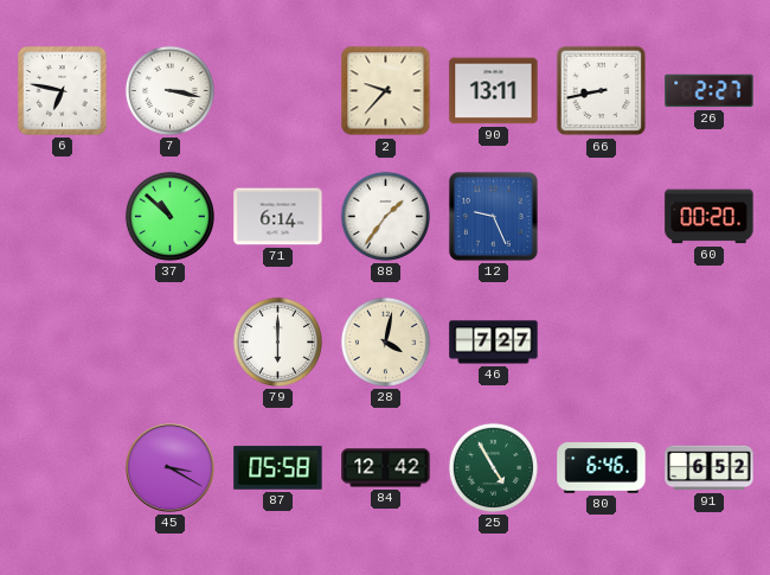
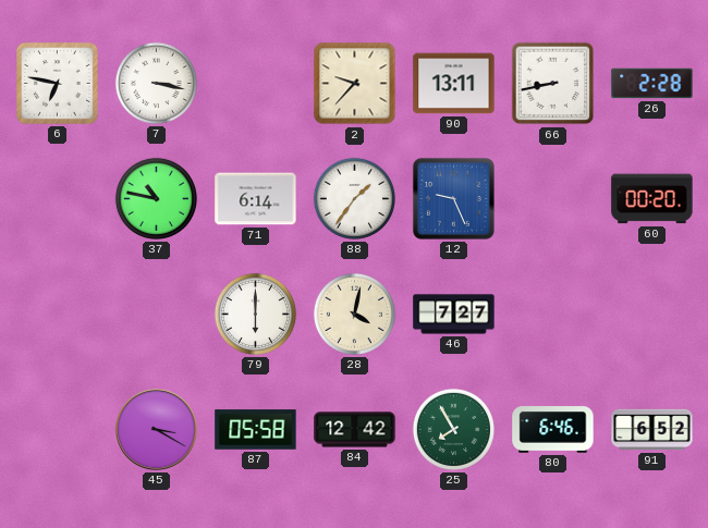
26: 2:27 -> 2:28 (652, 84)
37: 10:52 -> 10:47 (156, 198)
25: 4:55 -> 7:55 (453, 429)
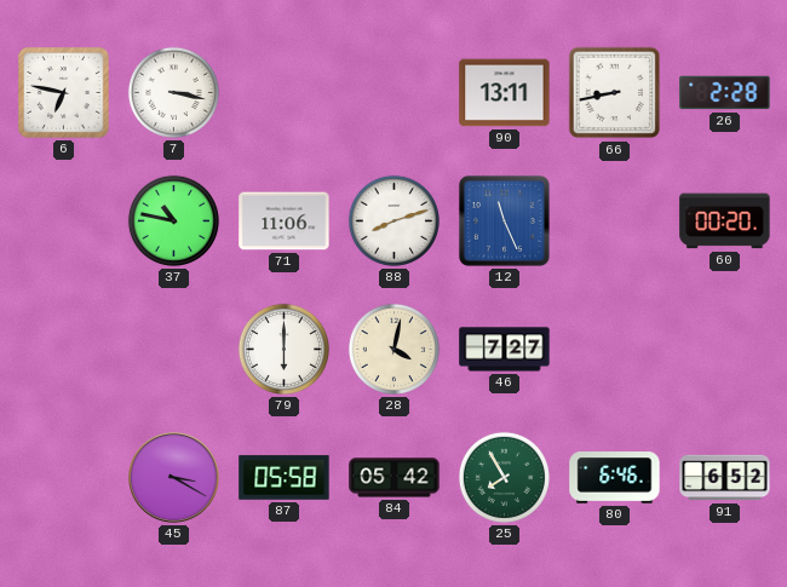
2: 9:37 -> none (355, 84)
71: 6:14 -> 11:06 (285, 221)
88: 1:36 -> 8:12 (393, 220)
12: 9:26 -> 11:26 (504, 220)
84: 12:42 -> 05:42 (395, 478)
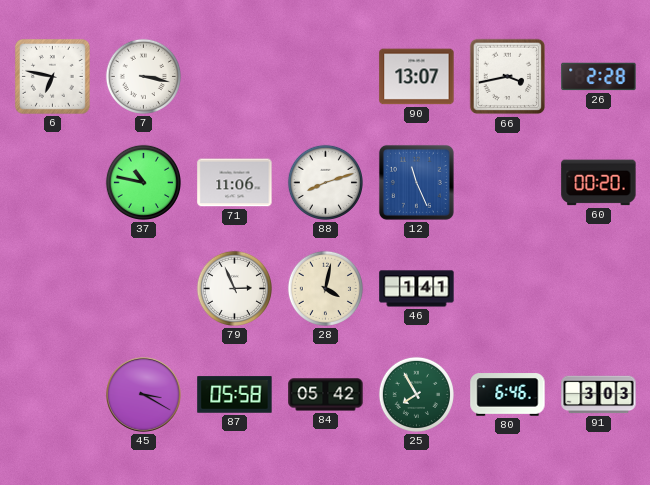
90: 13:11 -> 13:07 (417, 77)
66: 8:43 -> 3:43 (508, 77)
79: 6:00 -> 2:56 (234, 288)
46: 7:27 -> 1:41 (417, 289)
91: 6:52 -> 3:03 (599, 395)
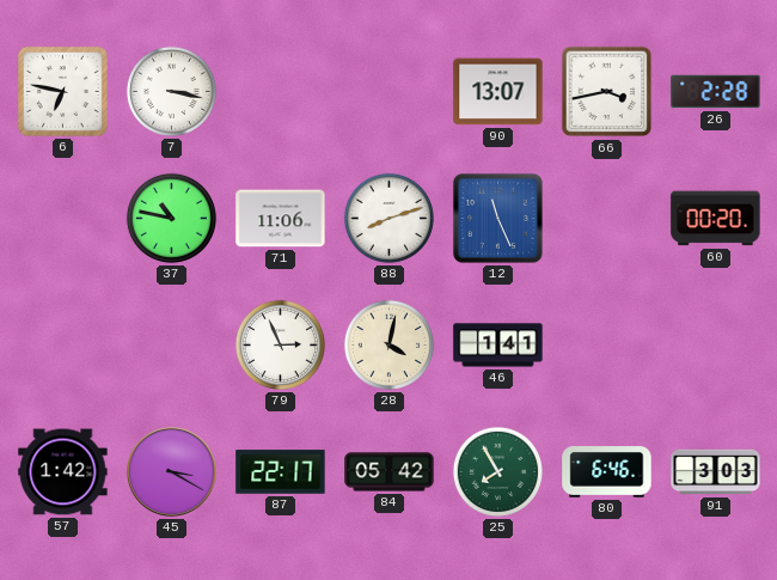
57: none -> 1:42 (63, 472)
87: 05:58 -> 22:17 (281, 472)
